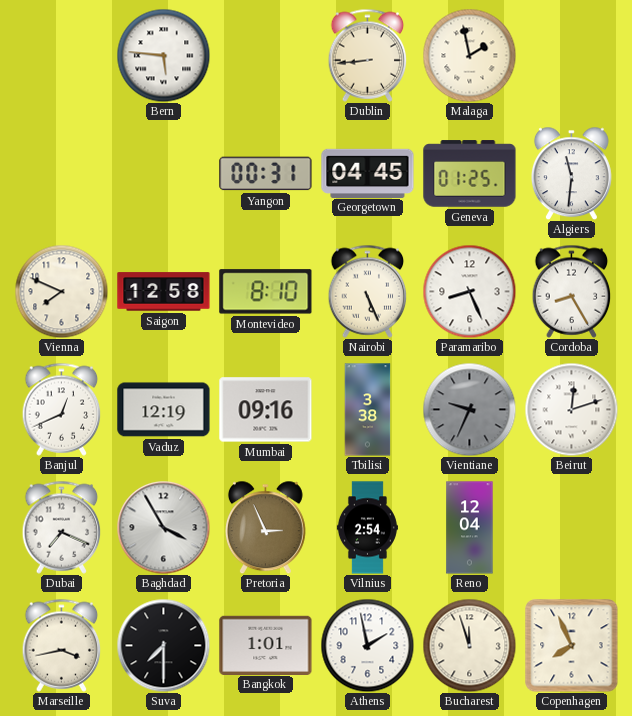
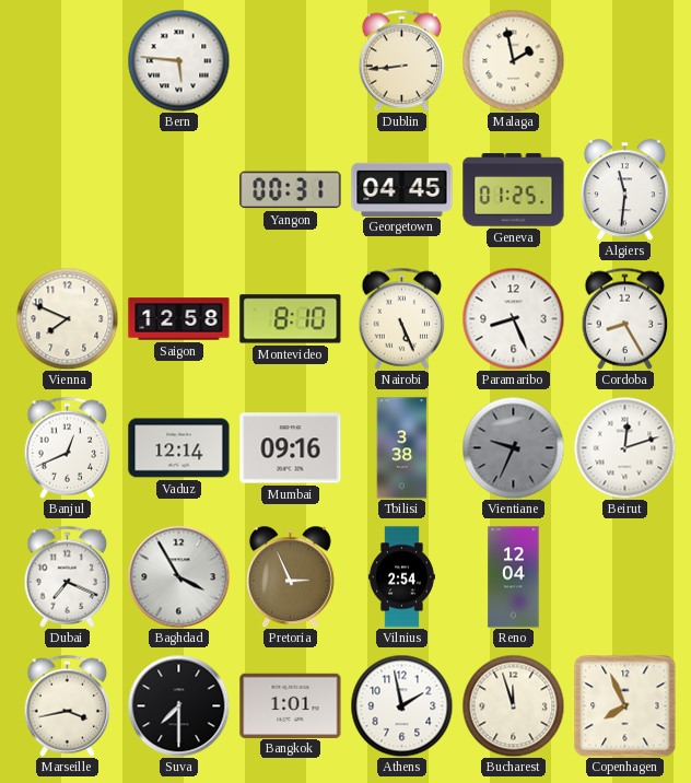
Vaduz: 12:19 -> 12:14 (179, 448)
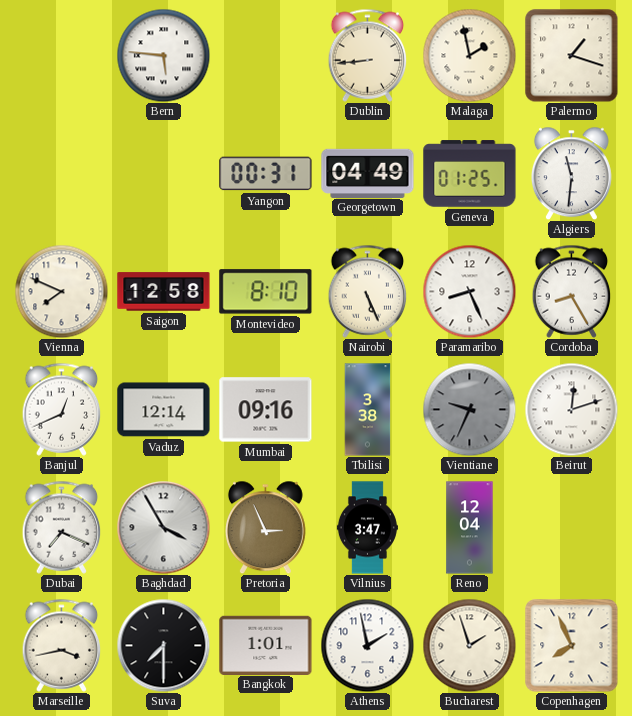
Palermo: none -> 1:18 (572, 56)
Georgetown: 04:45 -> 04:49 (368, 173)
Vilnius: 2:54 -> 3:47 (367, 528)
Bucharest: 11:57 -> 1:57 (469, 645)
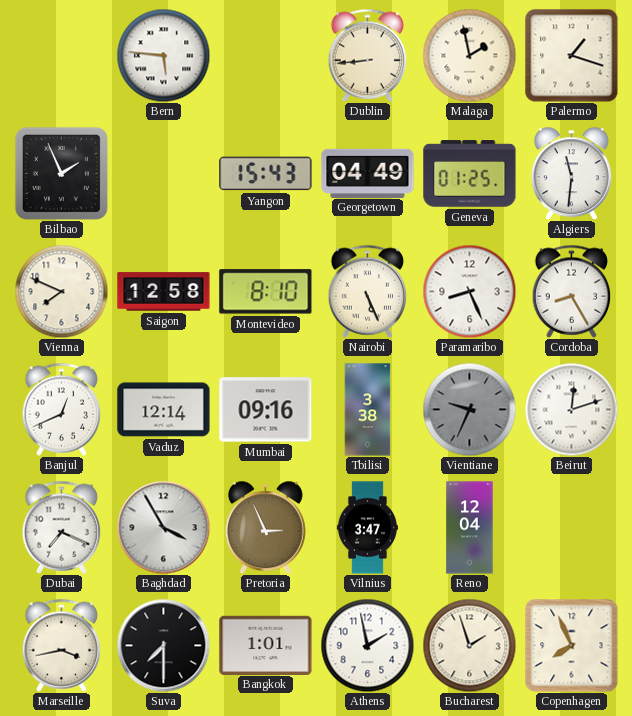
Bilbao: none -> 1:56 (61, 173)
Yangon: 00:31 -> 15:43 (266, 174)
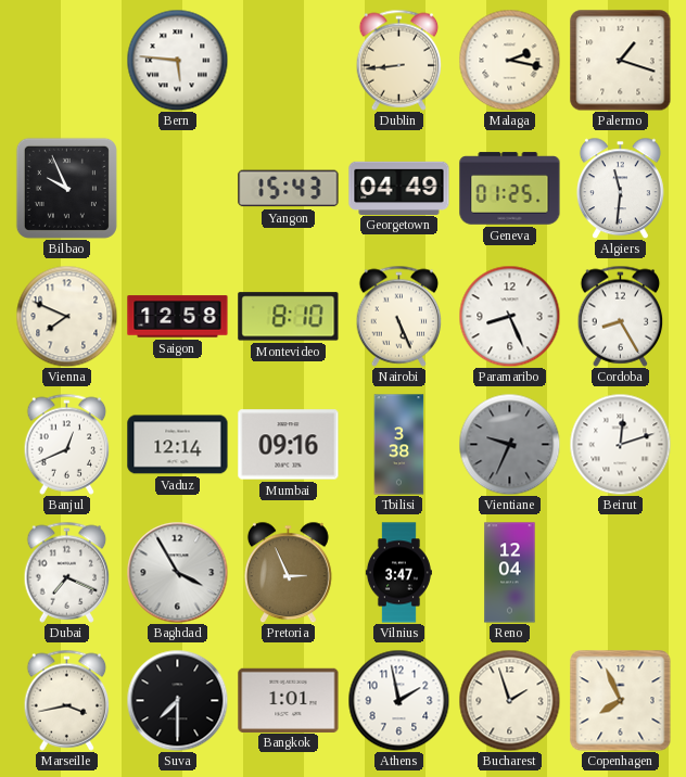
Malaga: 1:58 -> 2:17 (509, 60)
Bilbao: 1:56 -> 9:56 (66, 188)
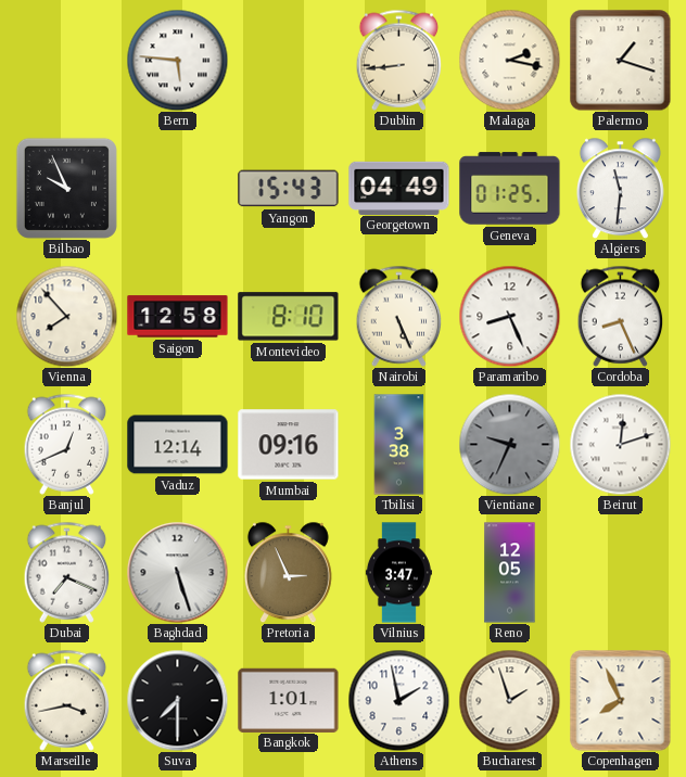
Vienna: 7:49 -> 7:53 (66, 316)
Cordoba: 8:25 -> 8:26 (621, 316)
Baghdad: 3:55 -> 5:27 (177, 572)
Reno: 12:04 -> 12:05 (510, 573)
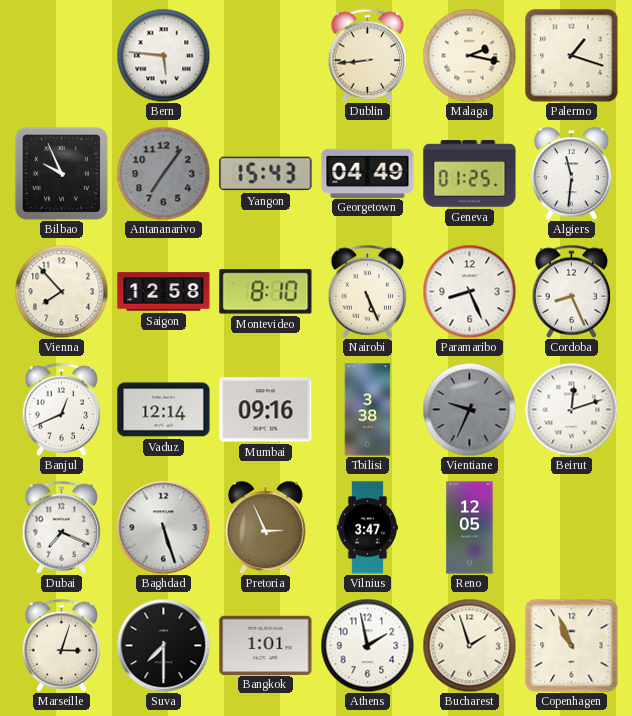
Antananarivo: none -> 7:06 (163, 173)
Marseille: 3:43 -> 3:03 (62, 645)
Copenhagen: 7:56 -> 10:56 (572, 646)
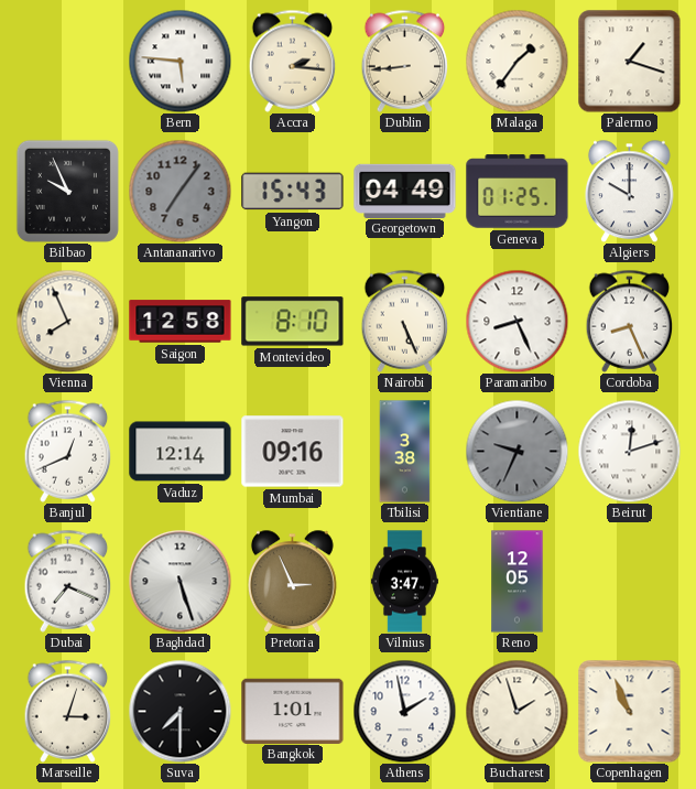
Accra: none -> 2:16 (293, 61)
Malaga: 2:17 -> 1:36 (516, 61)
Algiers: 11:31 -> 10:00 (629, 191)
Vienna: 7:53 -> 7:56 (67, 321)
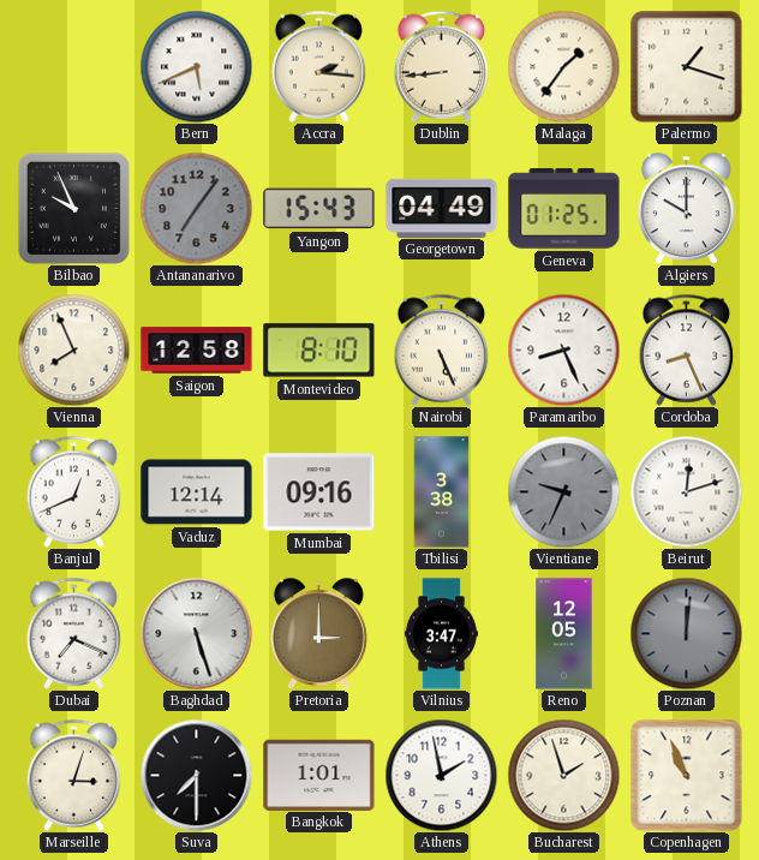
Bern: 5:46 -> 5:41 (196, 66)
Pretoria: 2:56 -> 3:00 (318, 633)
Poznan: none -> 12:01 (686, 633)
